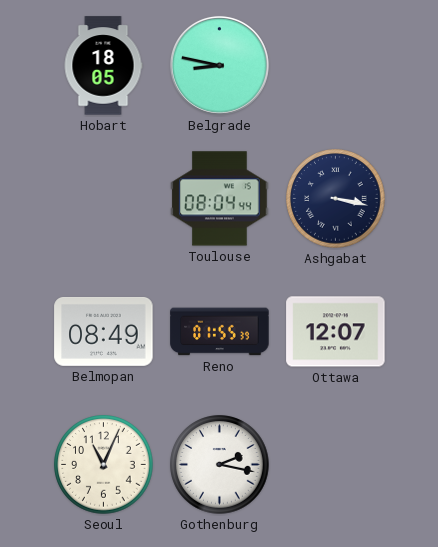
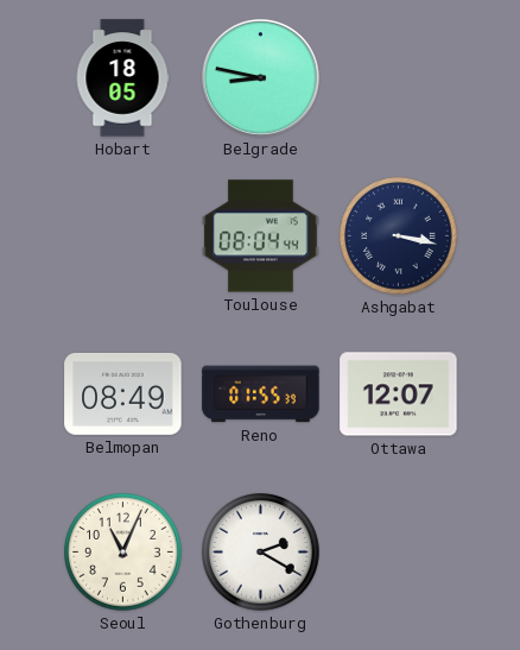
Gothenburg: 2:17 -> 2:20 (261, 553)
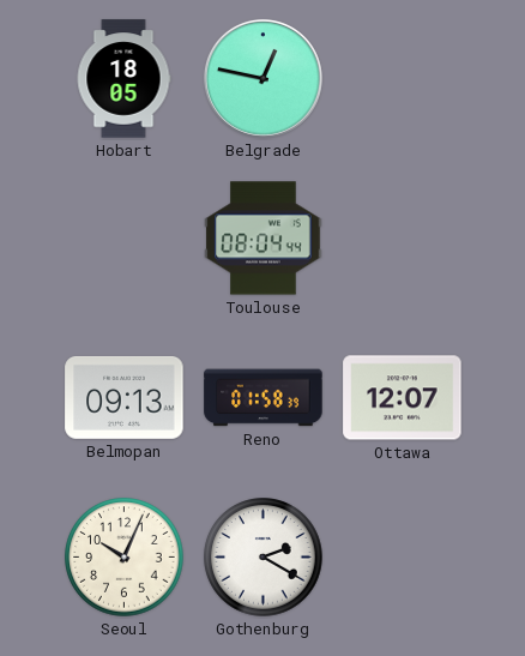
Belgrade: 8:47 -> 12:47 (262, 78)
Ashgabat: 3:17 -> none (399, 236)
Belmopan: 08:49 -> 09:13 (125, 397)
Reno: 01:55 -> 01:58 (264, 398)
Seoul: 11:04 -> 10:04 (125, 558)
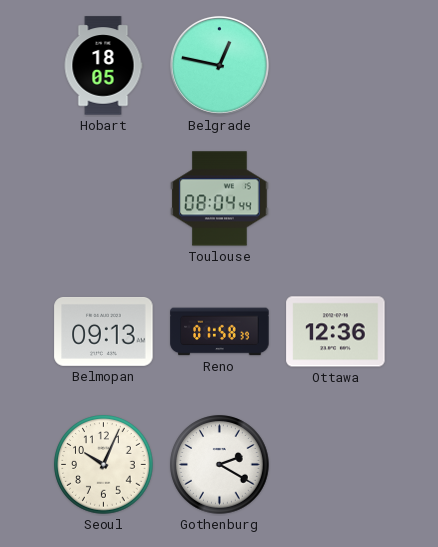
Ottawa: 12:07 -> 12:36 (336, 332)
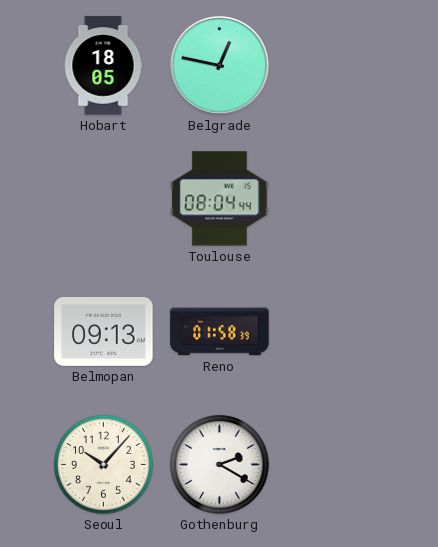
Ottawa: 12:36 -> none (336, 332)
Seoul: 10:04 -> 10:07 (104, 465)
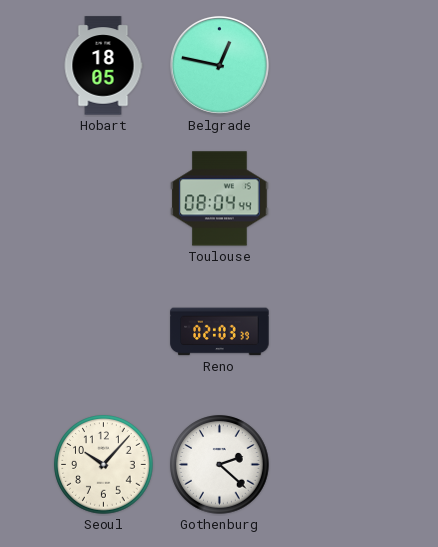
Belmopan: 09:13 -> none (104, 331)
Reno: 01:58 -> 02:03 (220, 332)
Gothenburg: 2:20 -> 2:22 (220, 465)
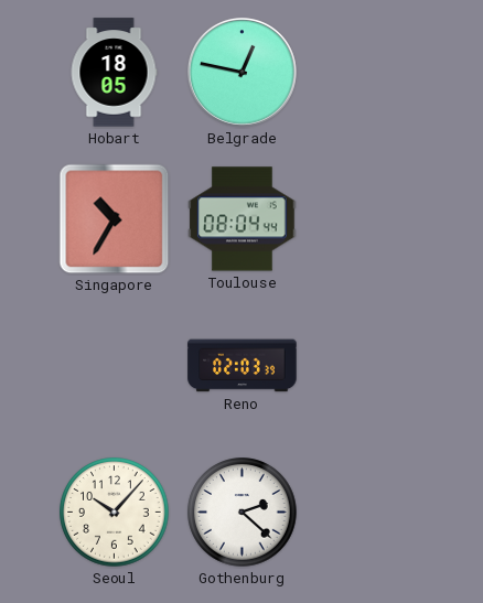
Singapore: none -> 10:35 (115, 219)
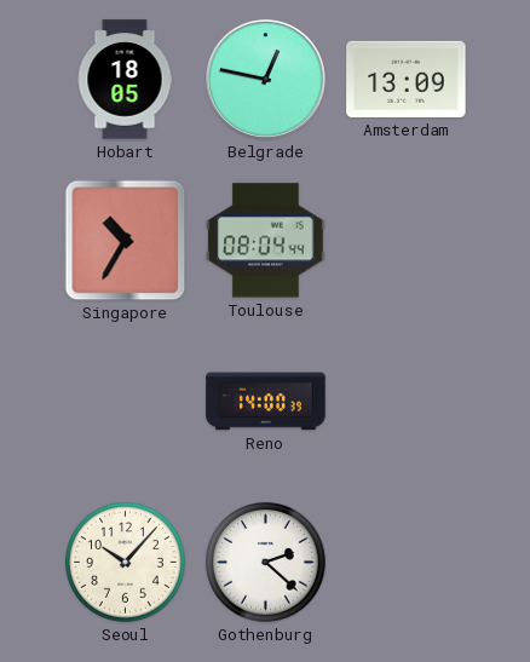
Amsterdam: none -> 13:09 (407, 79)
Reno: 02:03 -> 14:00 (266, 402)
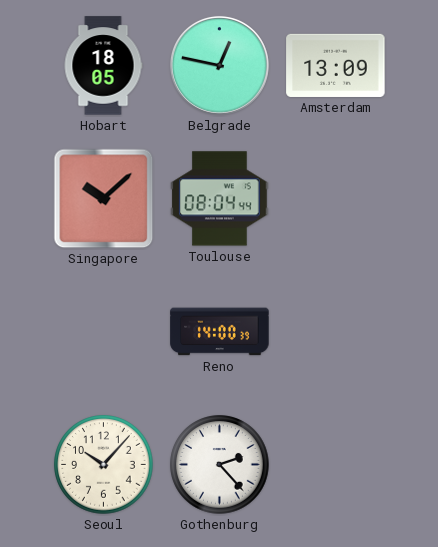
Singapore: 10:35 -> 10:08 (104, 199)
Gothenburg: 2:22 -> 2:23 (220, 465)
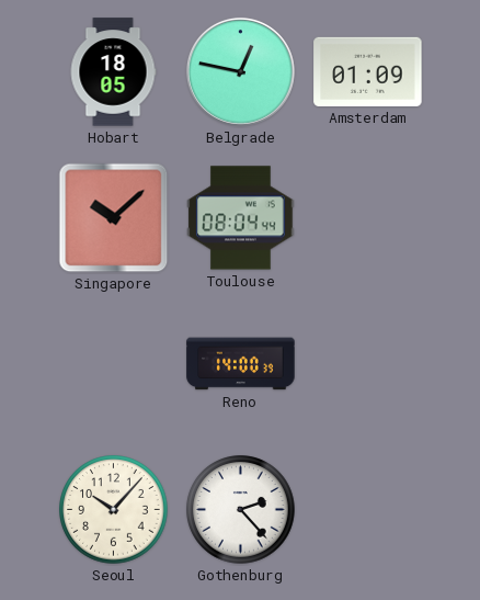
Amsterdam: 13:09 -> 01:09 (368, 71)
